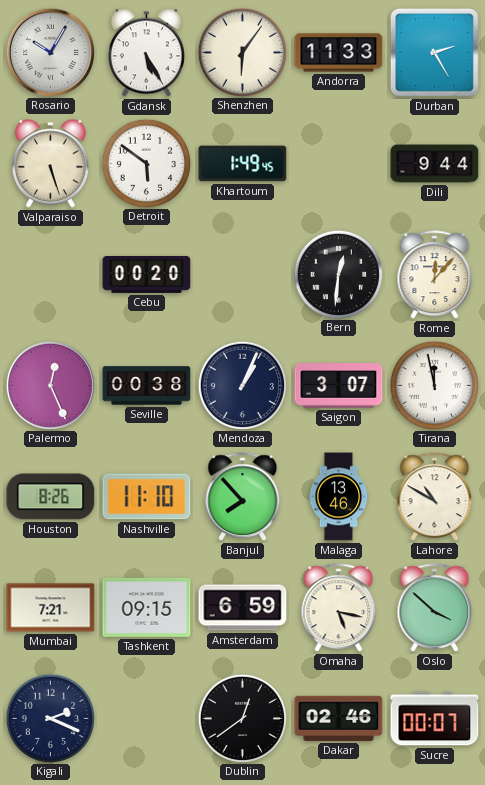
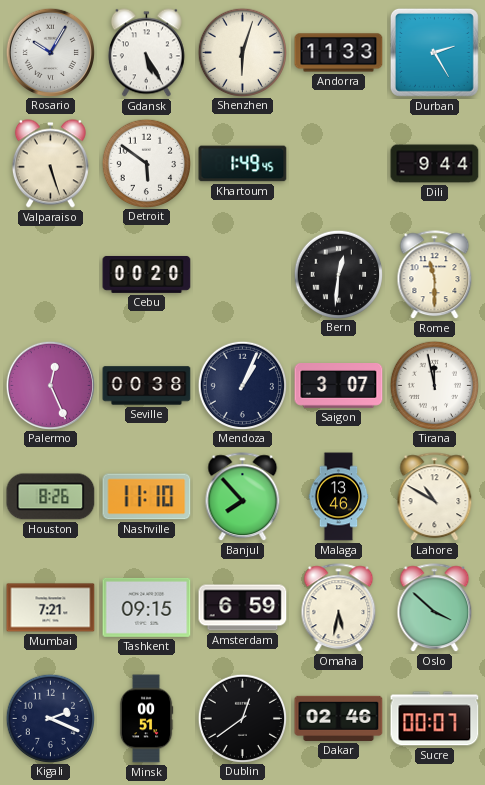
Shenzhen: 6:06 -> 6:03 (242, 52)
Rome: 12:07 -> 11:30 (435, 275)
Omaha: 5:17 -> 5:32 (339, 608)
Minsk: none -> 00:51 (146, 719)
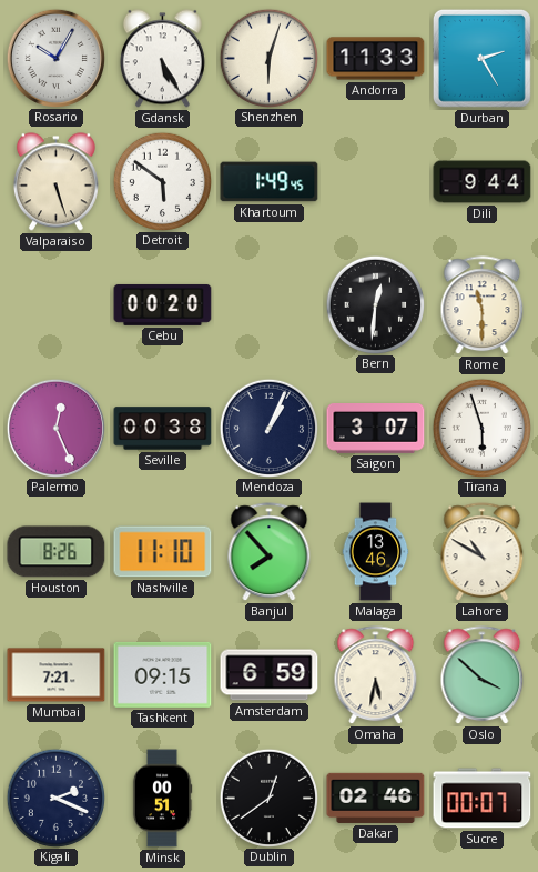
Tirana: 11:58 -> 5:57 (481, 428)
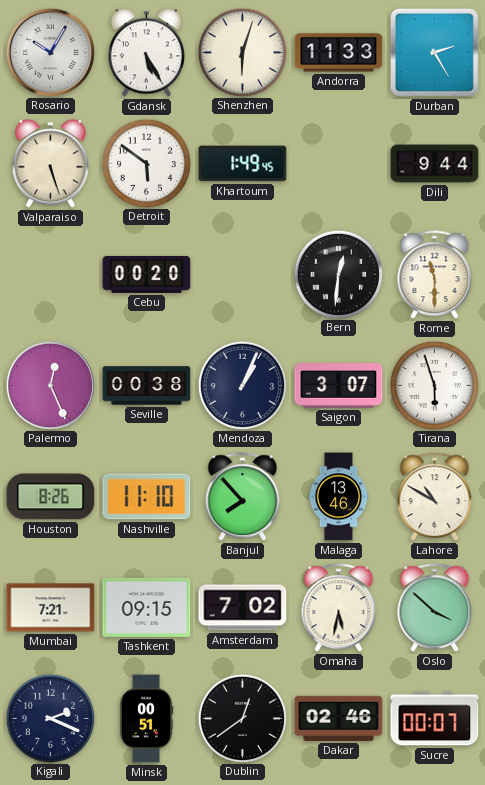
Amsterdam: 6:59 -> 7:02 (243, 608)
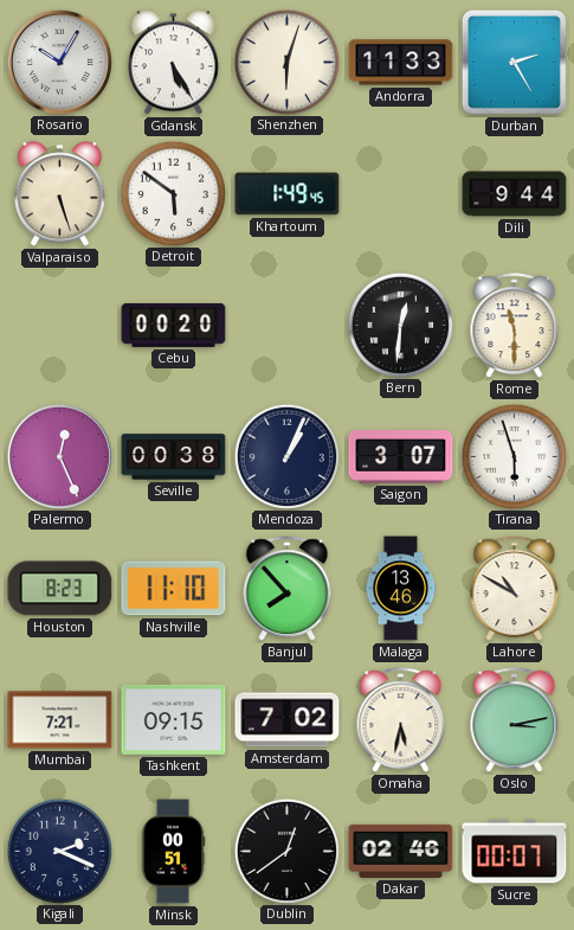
Houston: 8:26 -> 8:23 (60, 589)
Oslo: 3:52 -> 3:13 (515, 720)
